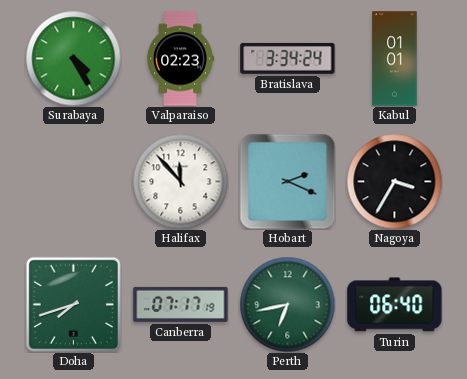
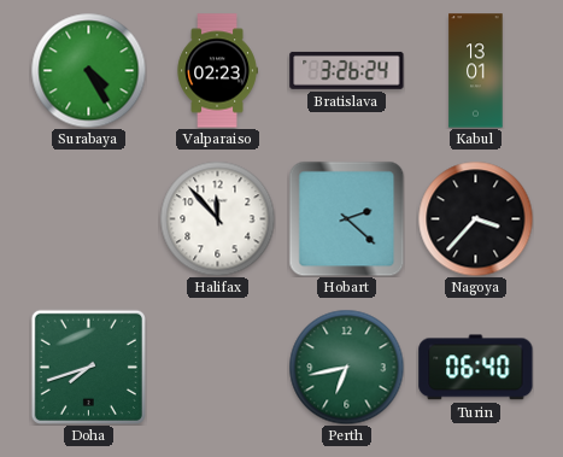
Bratislava: 3:34 -> 3:26 (347, 70)
Kabul: 01:01 -> 13:01 (476, 71)
Hobart: 2:19 -> 2:22 (346, 218)
Nagoya: 3:35 -> 3:37 (475, 218)
Canberra: 07:17 -> none (181, 304)
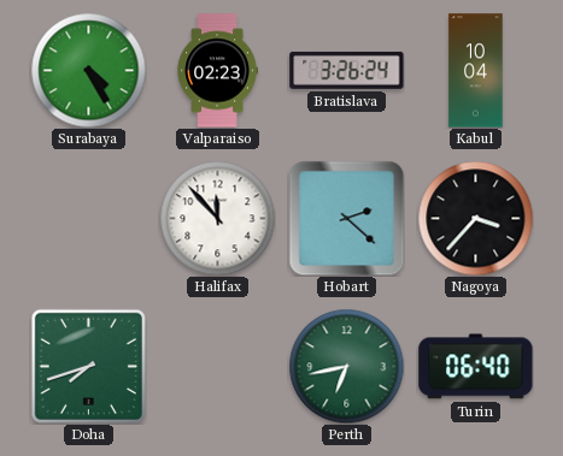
Kabul: 13:01 -> 10:04 (476, 71)
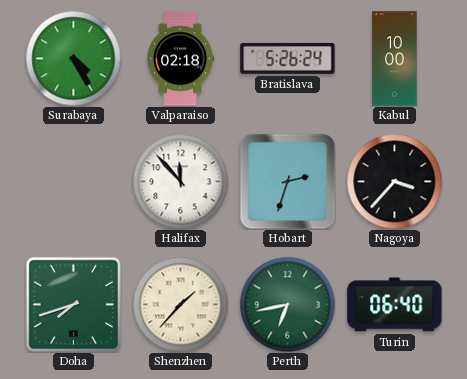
Valparaiso: 02:23 -> 02:18 (180, 59)
Bratislava: 3:26 -> 5:26 (288, 58)
Kabul: 10:04 -> 10:00 (395, 59)
Hobart: 2:22 -> 2:33 (287, 181)
Shenzhen: none -> 1:37 (180, 304)
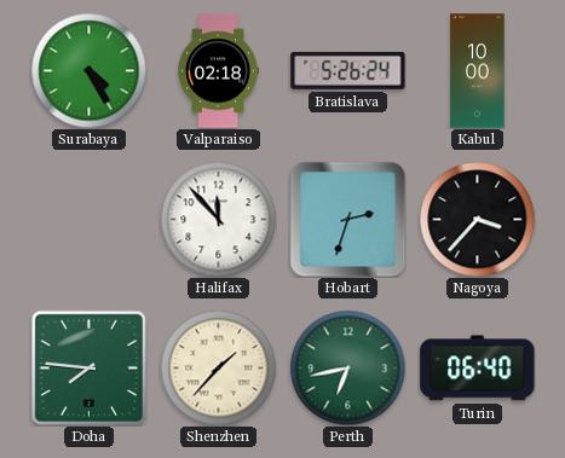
Doha: 7:42 -> 7:46 (88, 367)
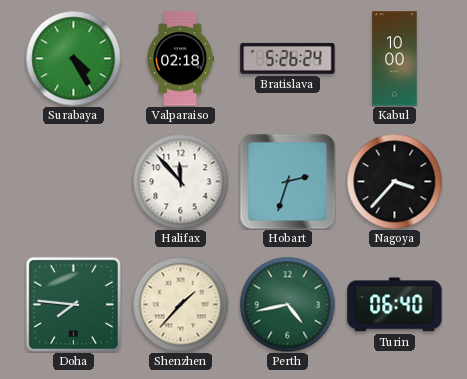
Perth: 6:43 -> 4:43 (287, 304)
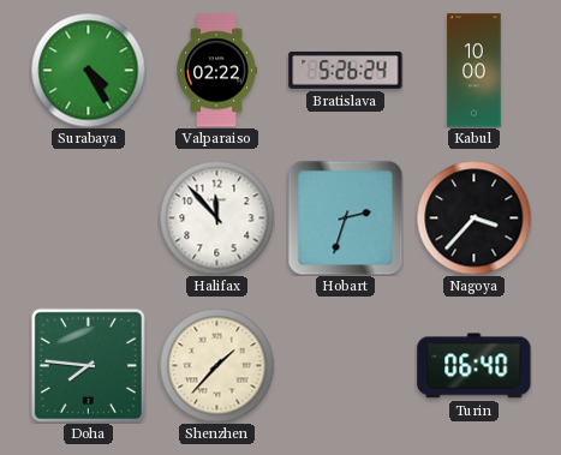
Valparaiso: 02:18 -> 02:22 (216, 71)
Perth: 4:43 -> none (287, 304)
